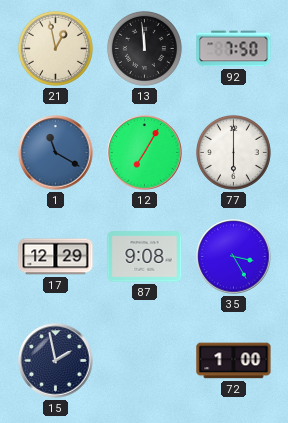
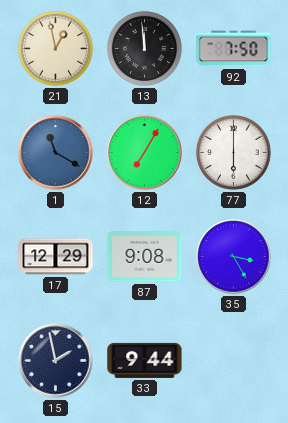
33: none -> 9:44 (145, 360)
72: 1:00 -> none (234, 361)
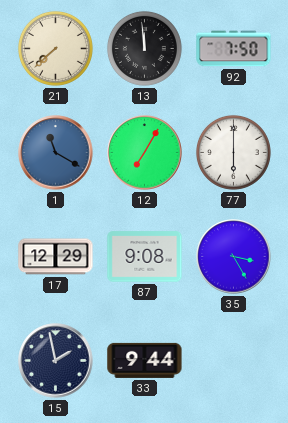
21: 12:58 -> 7:38 (55, 48)
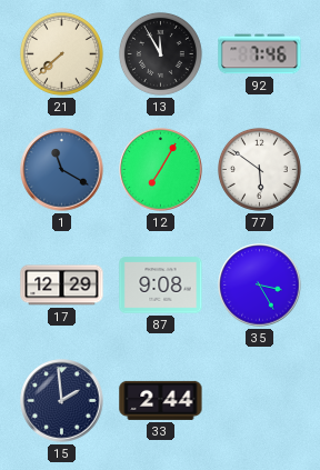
13: 11:59 -> 11:55 (160, 53)
92: 7:50 -> 7:46 (260, 54)
77: 6:00 -> 5:51 (259, 169)
15: 1:58 -> 1:59 (62, 401)
33: 9:44 -> 2:44 (161, 400)
